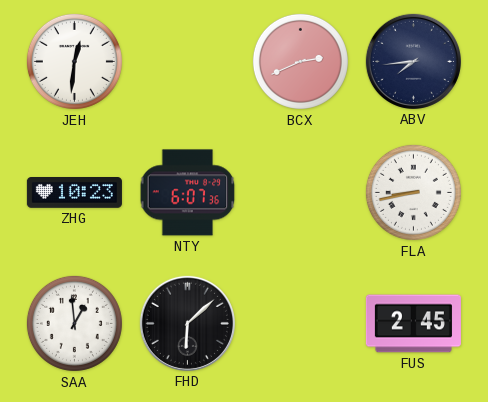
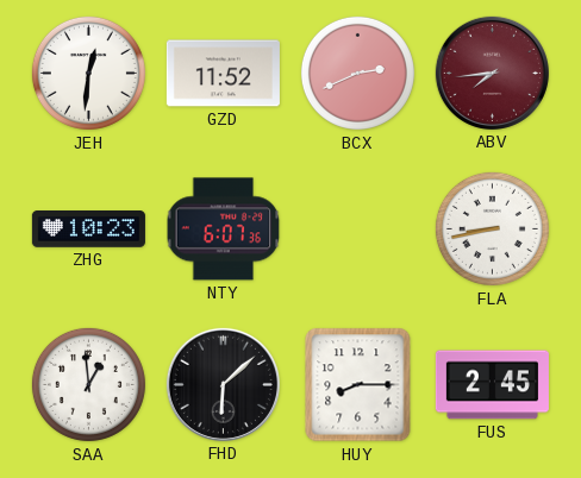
GZD: none -> 11:52 (223, 74)
ABV dial: navy -> burgundy (492, 73)
HUY: none -> 8:15 (358, 385)
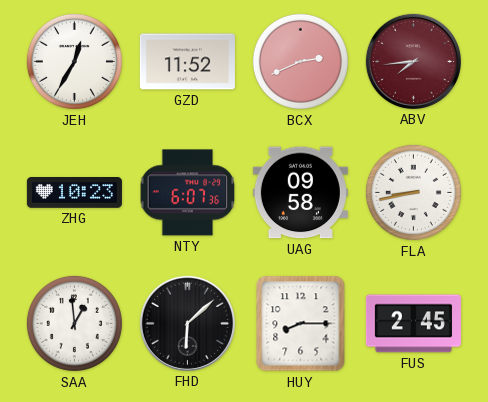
JEH: 12:31 -> 12:35 (74, 61)
UAG: none -> 09:58 (300, 193)
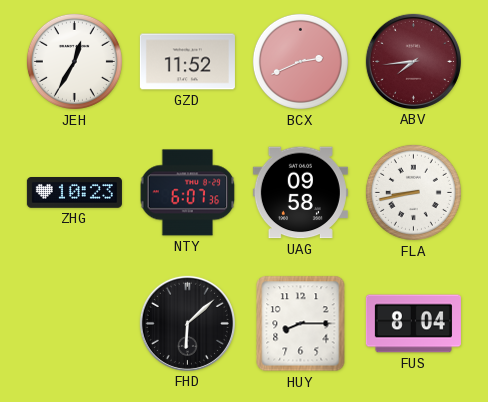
SAA: 12:59 -> none (74, 323)
FUS: 2:45 -> 8:04 (413, 324)
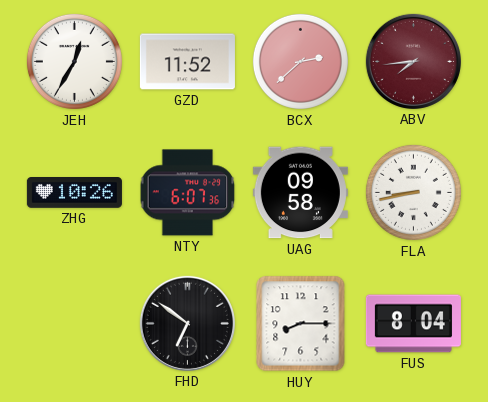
BCX: 2:41 -> 2:38 (300, 61)
ZHG: 10:23 -> 10:26 (74, 193)
FHD: 6:08 -> 6:51 (187, 323)
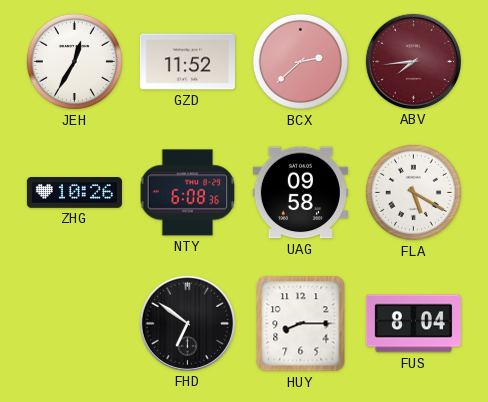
NTY: 6:07 -> 6:08 (188, 193)
FLA: 8:43 -> 5:20 (413, 192)
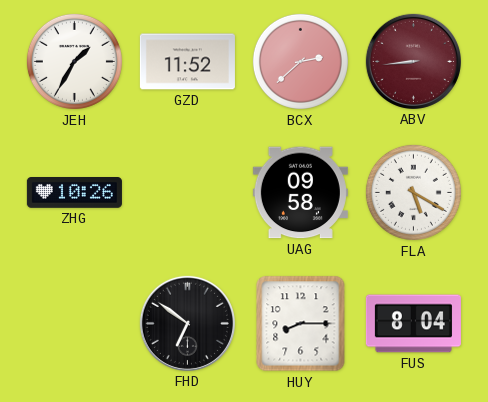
JEH: 12:35 -> 1:35 (74, 61)
ABV: 7:44 -> 8:44 (413, 61)
NTY: 6:08 -> none (188, 193)
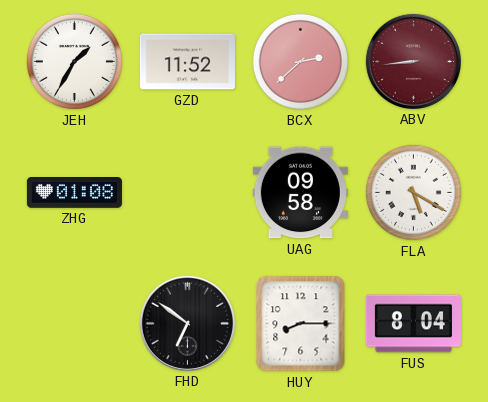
ZHG: 10:26 -> 01:08 (74, 193)
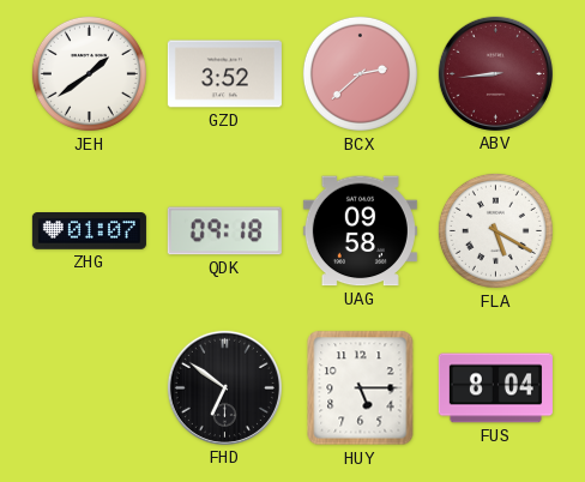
JEH: 1:35 -> 1:39 (89, 73)
GZD: 11:52 -> 3:52 (224, 74)
ZHG: 01:08 -> 01:07 (89, 231)
QDK: none -> 09:18 (224, 231)
HUY: 8:15 -> 5:15 (361, 388)
